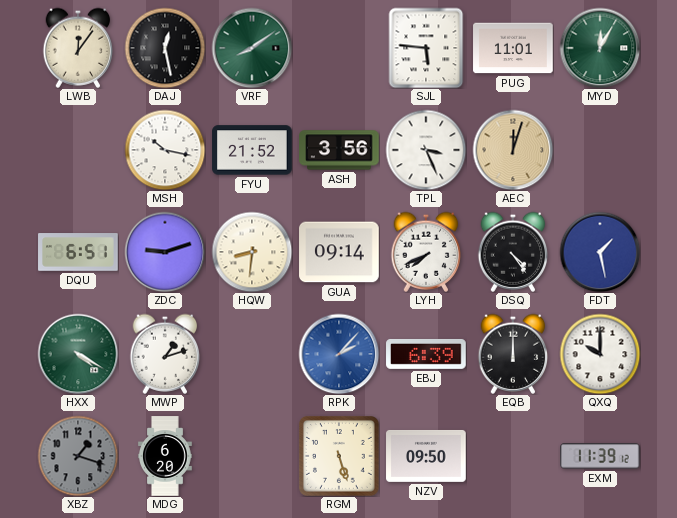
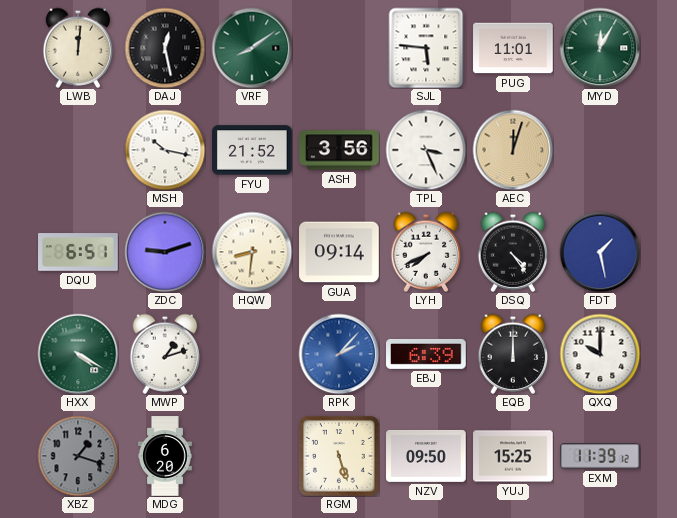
LWB: 12:06 -> 12:01 (78, 48)
YUJ: none -> 15:25 (513, 456)
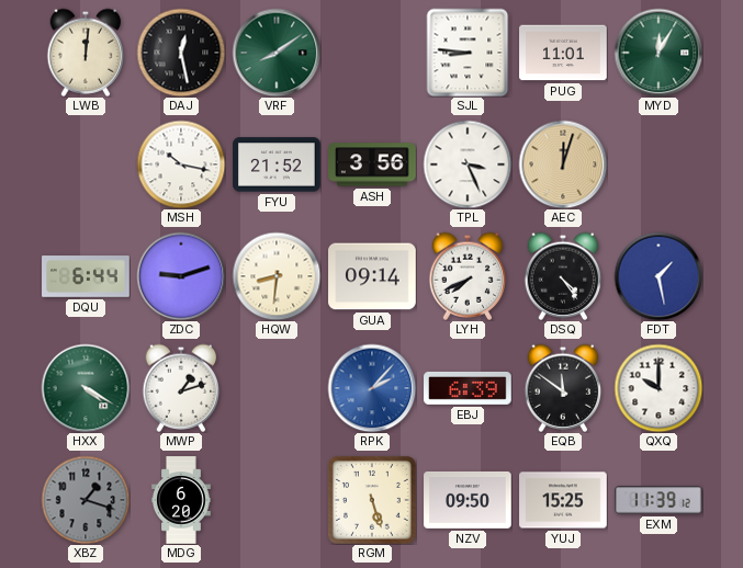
SJL: 5:46 -> 8:46 (468, 53)
DQU: 6:51 -> 6:44 (86, 276)
EQB: 12:00 -> 11:51 (563, 388)
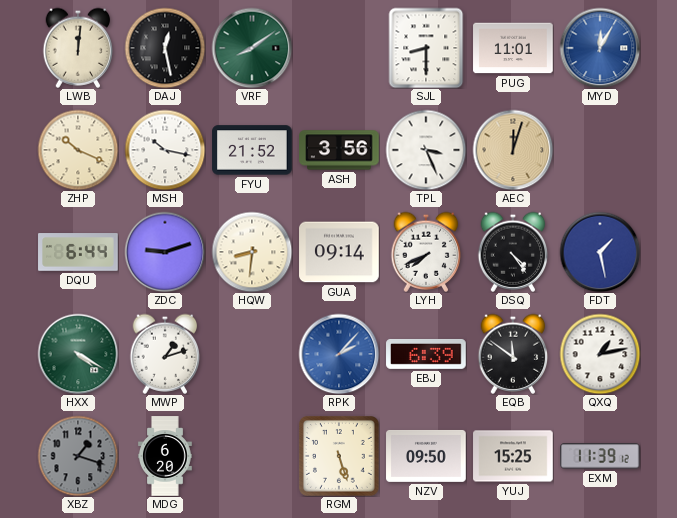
SJL: 8:46 -> 8:30 (426, 48)
MYD dial: green -> blue (600, 48)
ZHP: none -> 10:19 (78, 150)
QXQ: 10:00 -> 1:13 (600, 354)
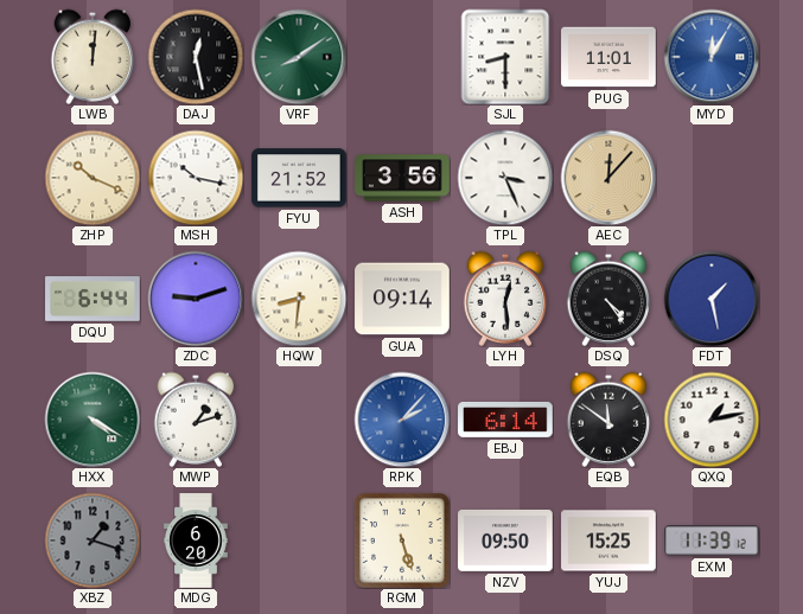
AEC: 12:03 -> 12:07 (608, 178)
LYH: 7:41 -> 12:29 (505, 299)
EBJ: 6:39 -> 6:14 (505, 420)
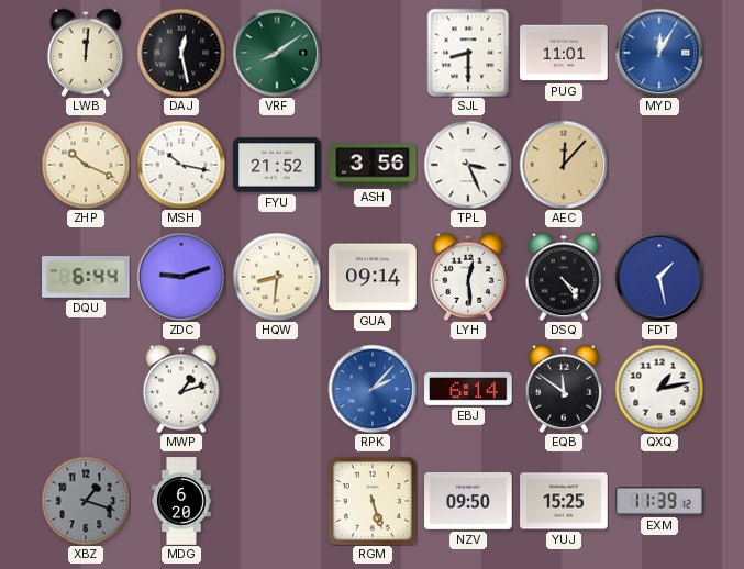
HXX: 4:20 -> none (93, 420)
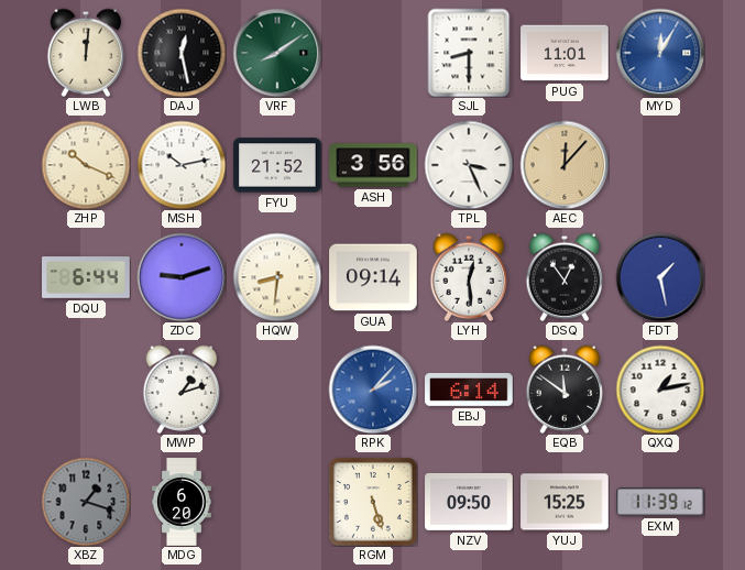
MSH: 10:17 -> 10:13 (182, 165)
DSQ: 4:24 -> 12:54 (565, 277)
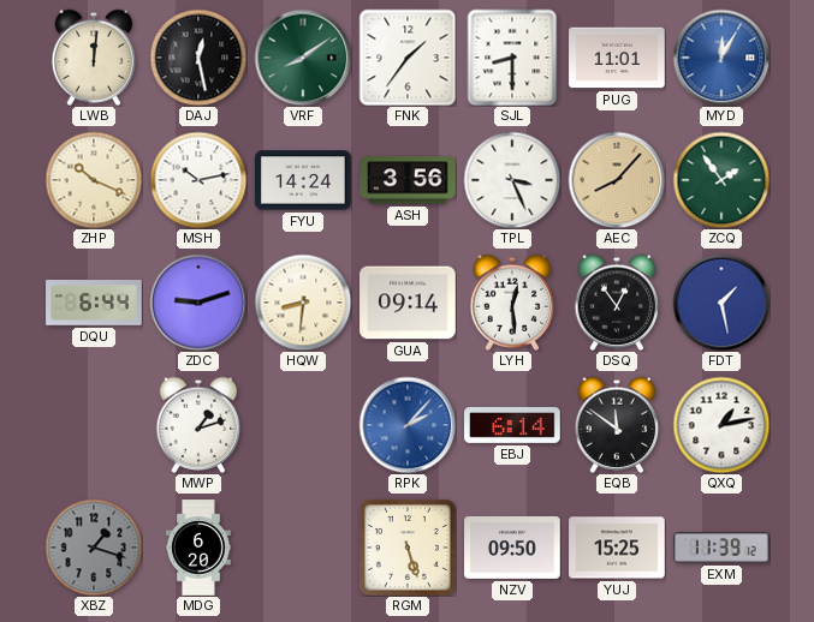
FNK: none -> 1:36 (408, 58)
FYU: 21:52 -> 14:24 (303, 180)
AEC: 12:07 -> 8:07 (617, 180)
ZCQ: none -> 1:54 (721, 180)
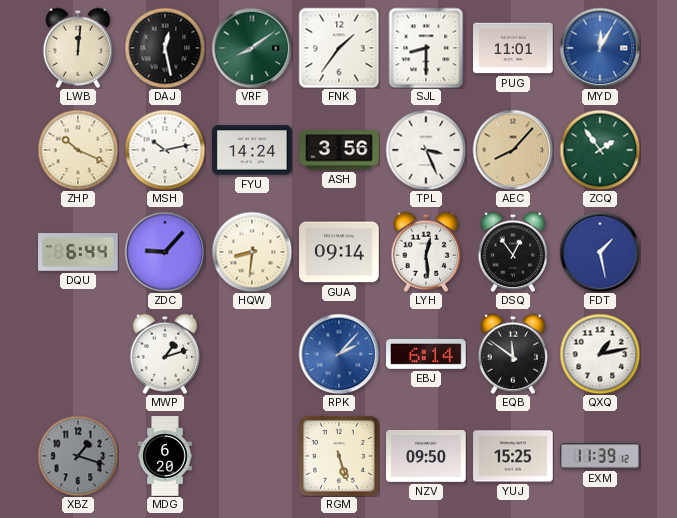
ZDC: 9:12 -> 9:07 (165, 252)
